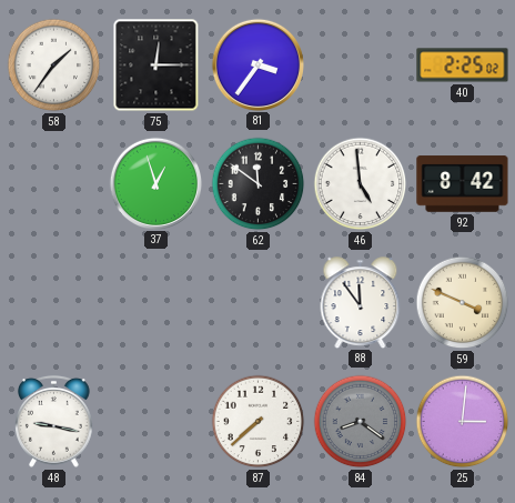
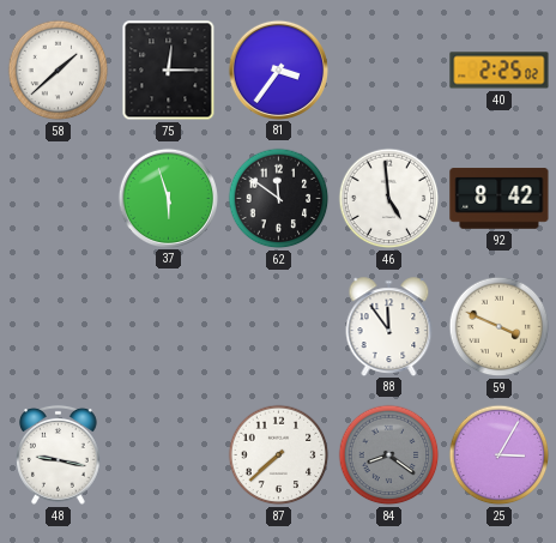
58: 1:36 -> 1:38 (59, 71)
37: 12:57 -> 5:57 (168, 198)
25: 3:01 -> 3:05 (500, 455)
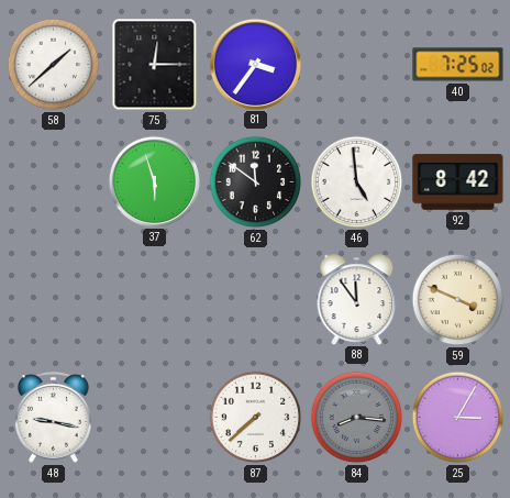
40: 2:25 -> 7:25 (458, 65)
84: 8:21 -> 8:16 (357, 418)
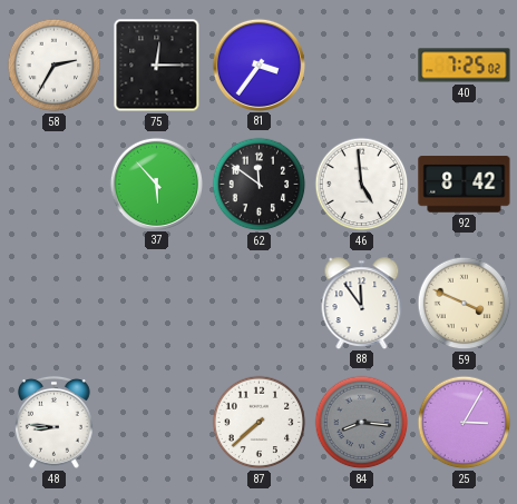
58: 1:38 -> 2:35 (55, 66)
37: 5:57 -> 5:53 (156, 184)
48: 9:17 -> 8:46 (55, 422)
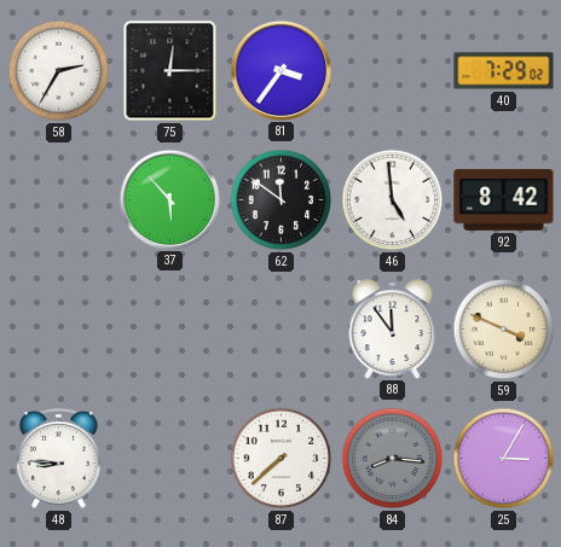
40: 7:25 -> 7:29 (504, 71)
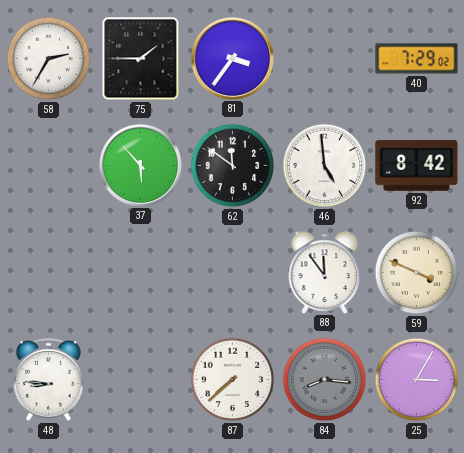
75: 12:15 -> 1:45 (141, 59)
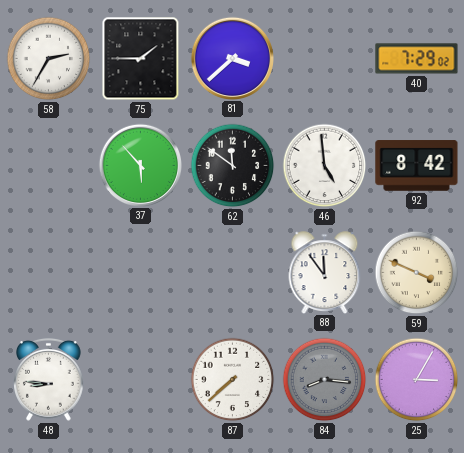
81: 3:36 -> 3:38 (232, 58)
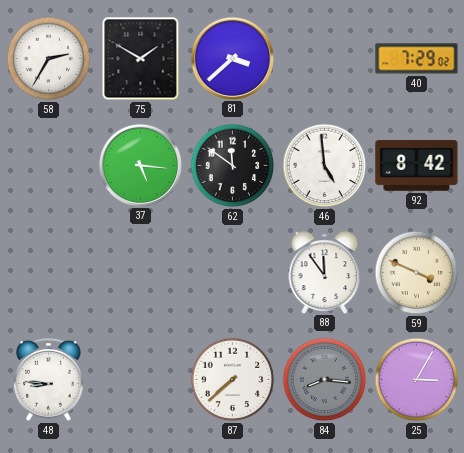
75: 1:45 -> 1:50 (141, 59)
37: 5:53 -> 5:16 (140, 165)
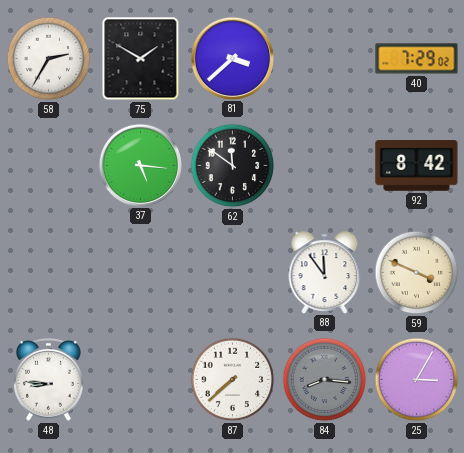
46: 4:59 -> none (325, 166)
